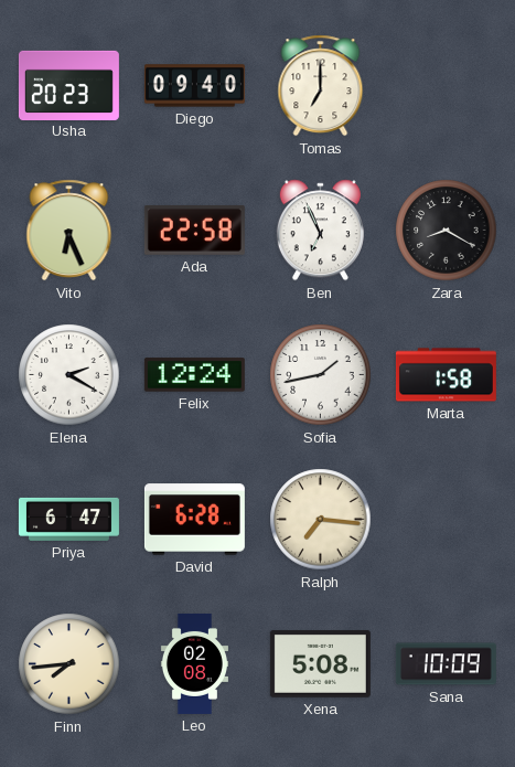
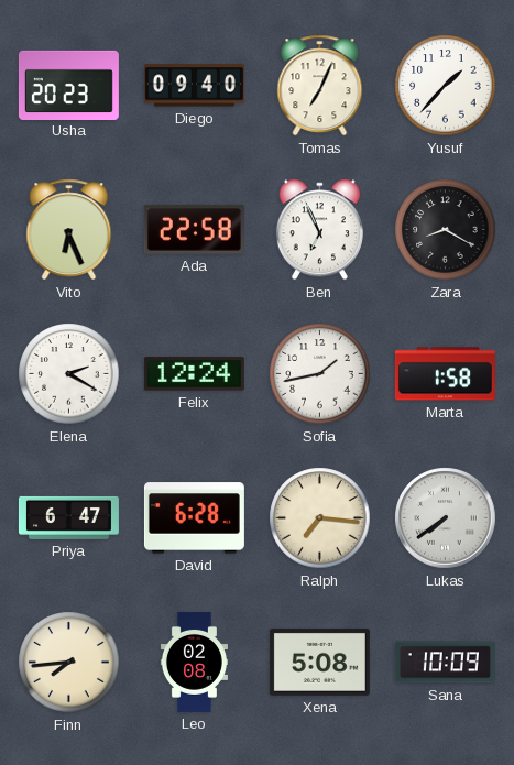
Tomas: 7:00 -> 7:04 (320, 86)
Yusuf: none -> 1:37 (446, 86)
Lukas: none -> 7:39 (446, 518)
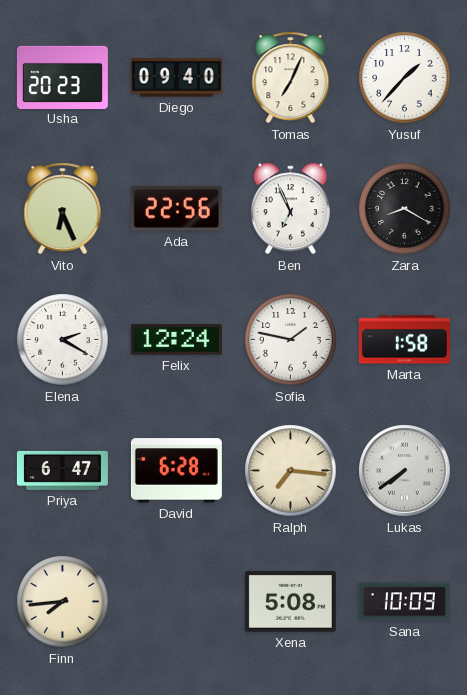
Ada: 22:58 -> 22:56 (176, 208)
Sofia: 1:43 -> 1:47 (291, 340)
Leo: 02:08 -> none (194, 662)
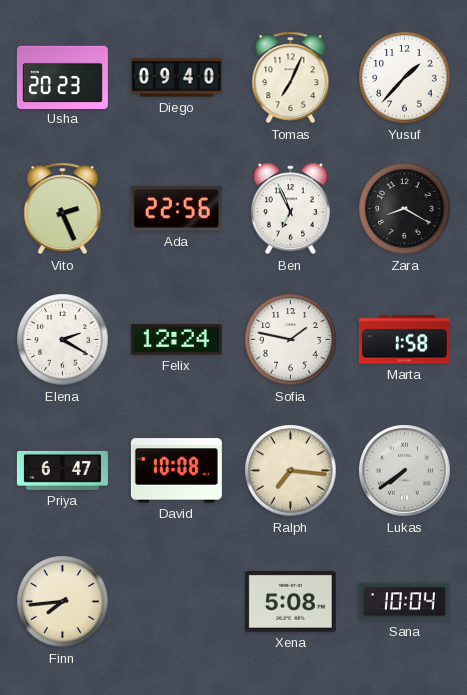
Vito: 6:26 -> 2:26 (63, 209)
David: 6:28 -> 10:08 (176, 471)
Sana: 10:09 -> 10:04 (404, 602)
